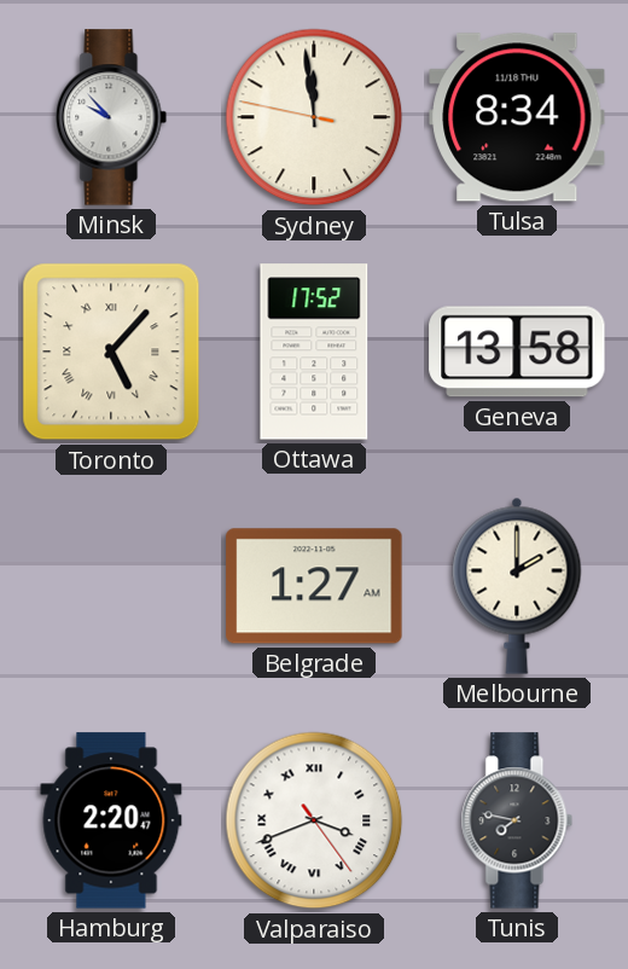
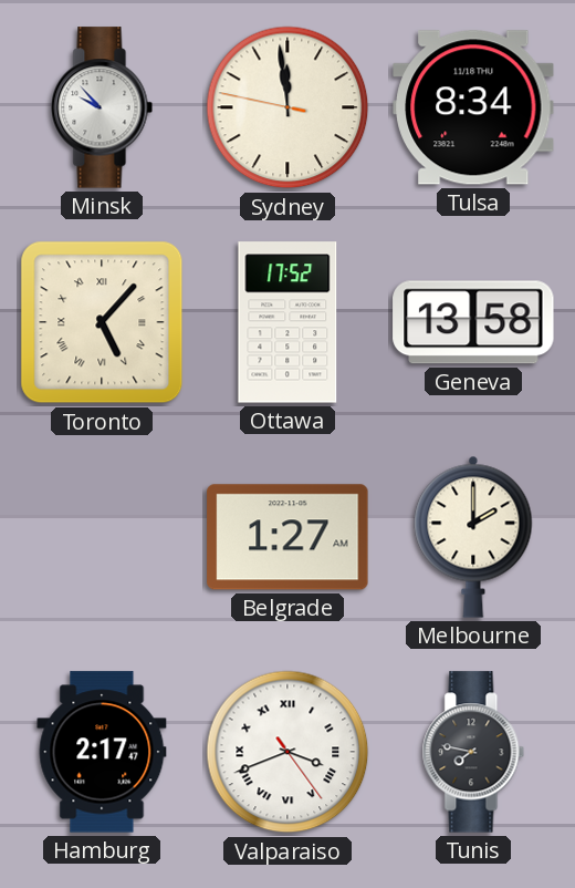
Hamburg: 2:20 -> 2:17 (102, 752)
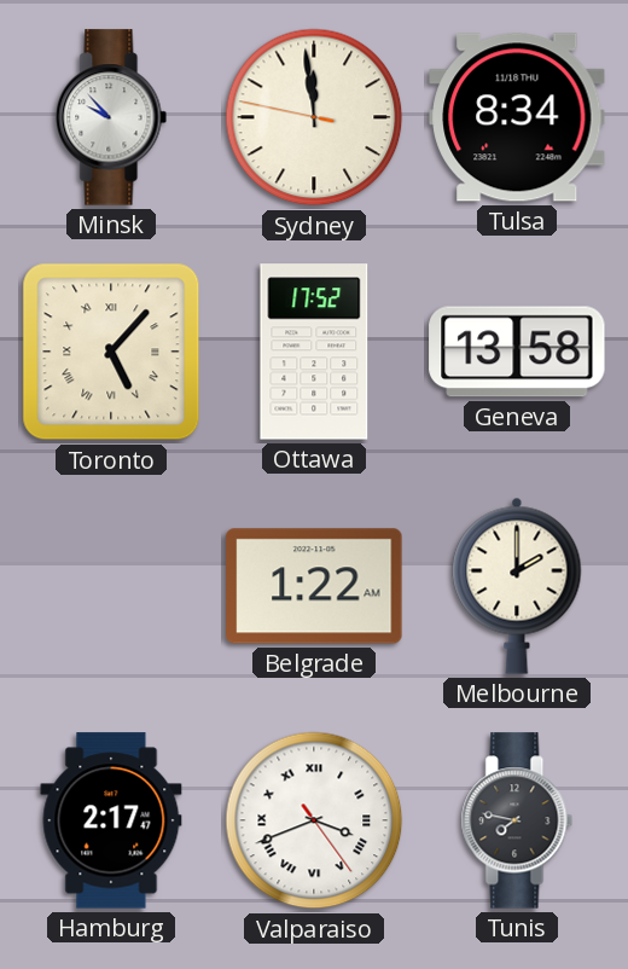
Belgrade: 1:27 -> 1:22 (314, 586)
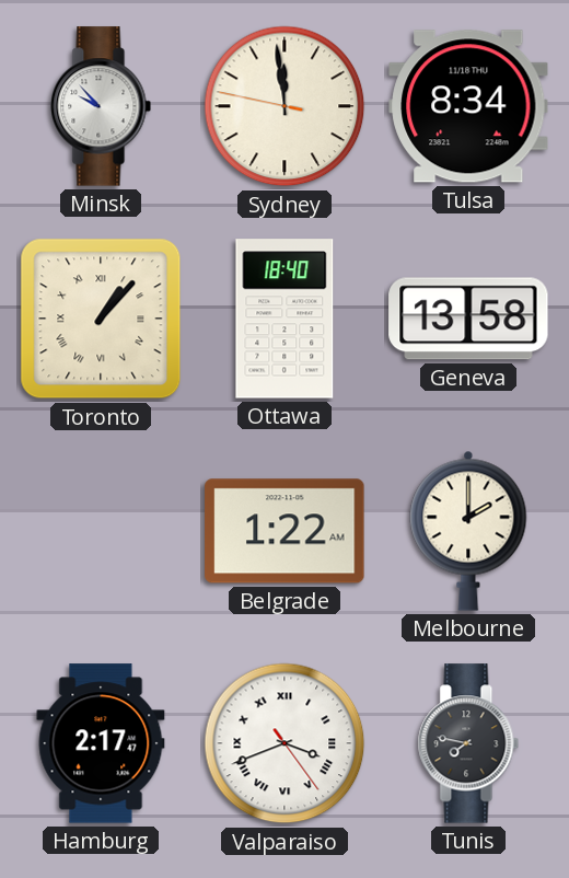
Toronto: 5:07 -> 1:07 (101, 319)
Ottawa: 17:52 -> 18:40 (284, 319)
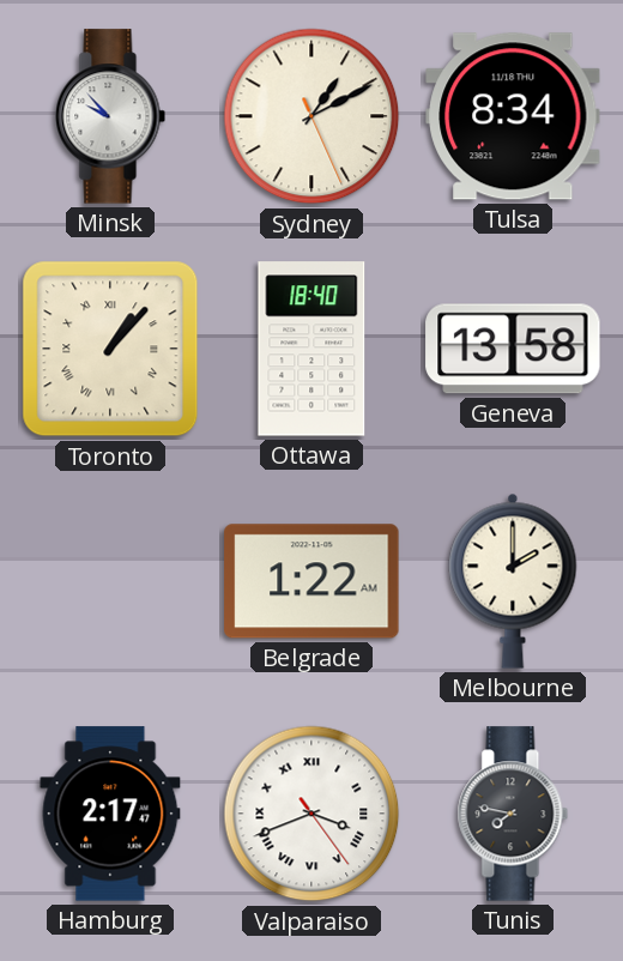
Sydney: 11:58 -> 1:10 (311, 116)
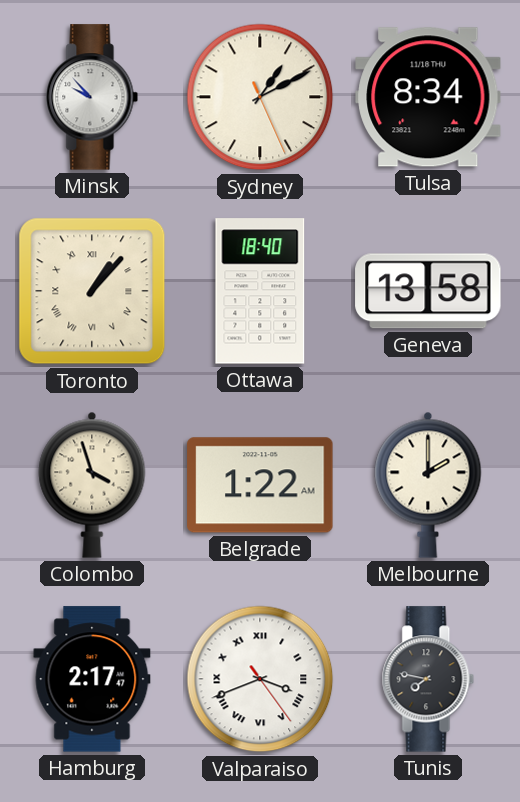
Colombo: none -> 3:57 (92, 485)
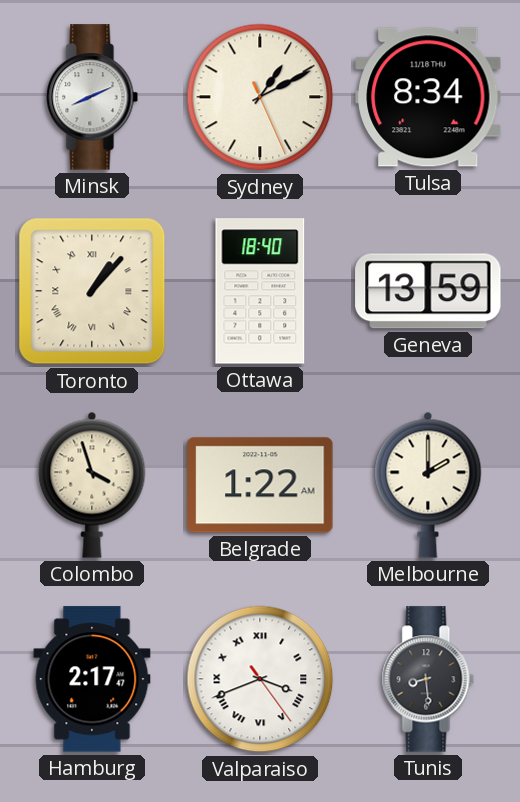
Minsk: 9:53 -> 8:11 (92, 97)
Geneva: 13:58 -> 13:59 (428, 291)
Tunis: 7:47 -> 8:29 (428, 679)
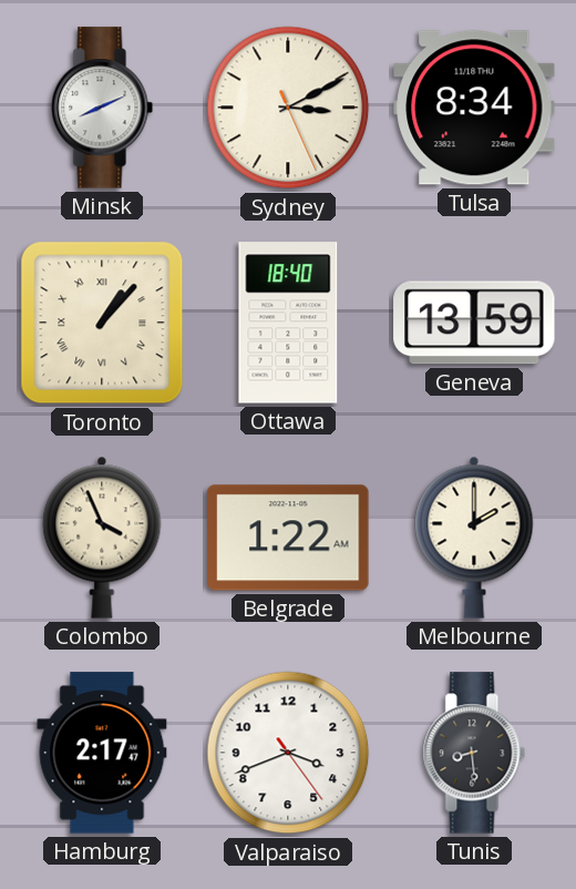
Sydney: 1:10 -> 3:10 (288, 108)
Colombo: 3:57 -> 3:56 (102, 538)
Valparaiso numerals: Roman -> Arabic (288, 753)
